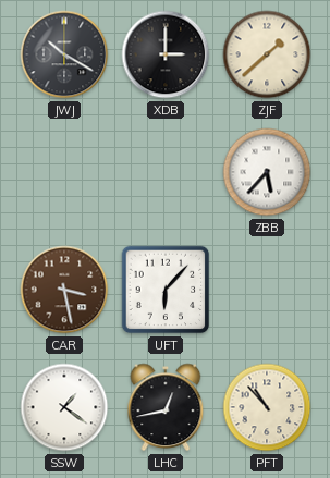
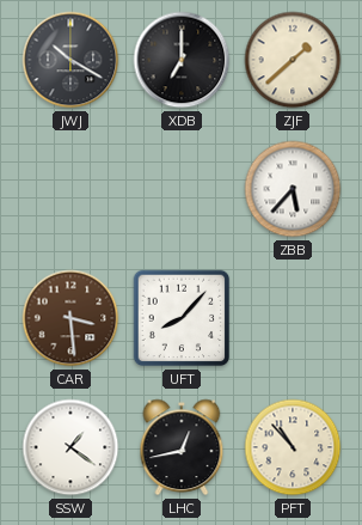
XDB: 3:00 -> 7:00 (182, 60)
CAR: 3:28 -> 3:29 (70, 318)
UFT: 6:07 -> 8:07 (182, 318)
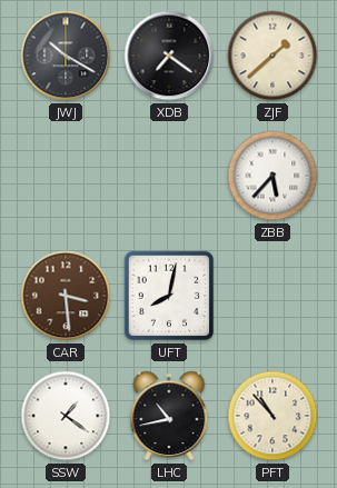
XDB: 7:00 -> 7:21 (169, 56)
UFT: 8:07 -> 8:02 (169, 296)
LHC: 12:43 -> 10:43 (169, 416)
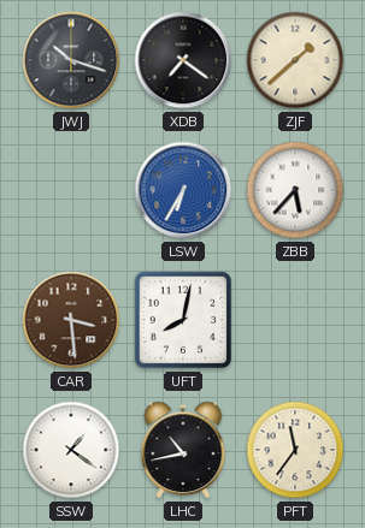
JWJ: 10:20 -> 10:18 (71, 60)
LSW: none -> 6:35 (183, 190)
PFT: 10:53 -> 11:36 (295, 450)
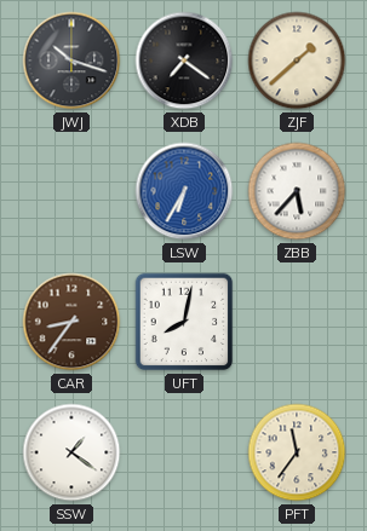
CAR: 3:29 -> 8:36 (71, 322)
LHC: 10:43 -> none (183, 450)
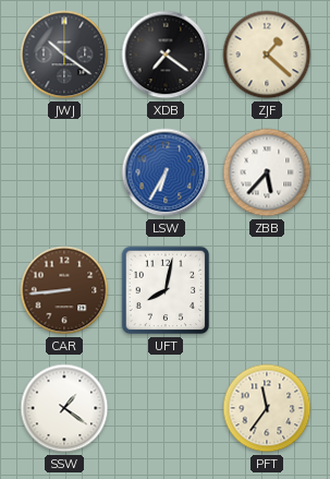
JWJ: 10:18 -> 10:21 (64, 55)
ZJF: 1:38 -> 1:22 (267, 55)
CAR: 8:36 -> 8:44 (64, 290)
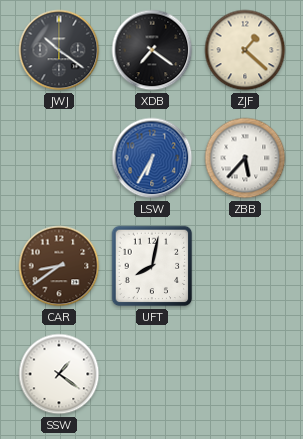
CAR: 8:44 -> 8:39 (59, 266)
PFT: 11:36 -> none (267, 408)
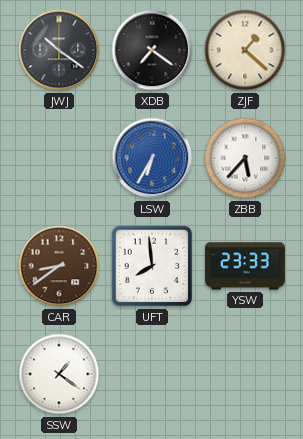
UFT: 8:02 -> 7:59 (152, 266)
YSW: none -> 23:33 (246, 266)
